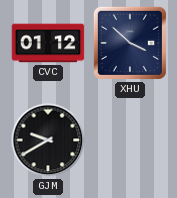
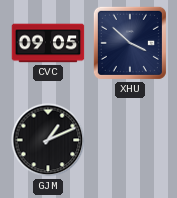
CVC: 01:12 -> 09:05 (48, 43)
GJM: 9:40 -> 1:11 (48, 140)
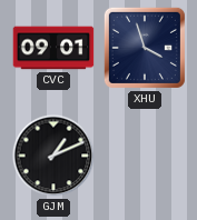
CVC: 09:05 -> 09:01 (53, 48)
XHU: 3:52 -> 3:57 (145, 48)
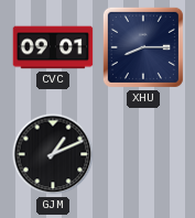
XHU: 3:57 -> 8:15 (143, 47)
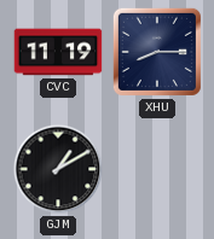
CVC: 09:01 -> 11:19 (58, 52)
GJM: 1:11 -> 1:10 (58, 169)
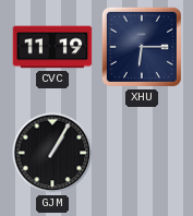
XHU: 8:15 -> 6:15 (142, 47)
GJM: 1:10 -> 1:05 (52, 153)
